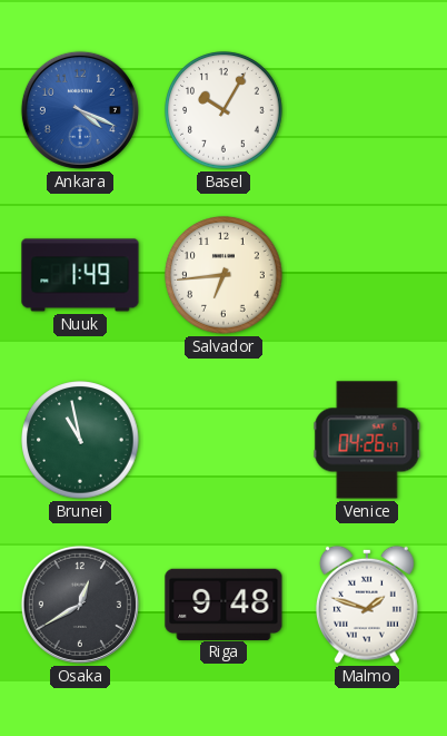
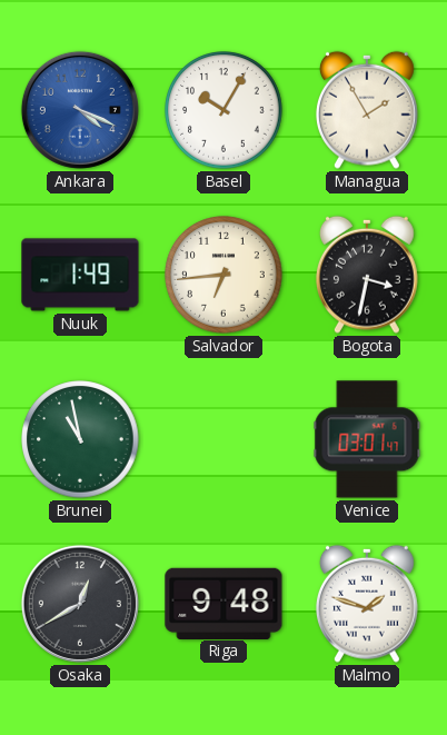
Managua: none -> 1:55 (367, 110)
Bogota: none -> 3:32 (367, 275)
Venice: 04:26 -> 03:01 (367, 439)
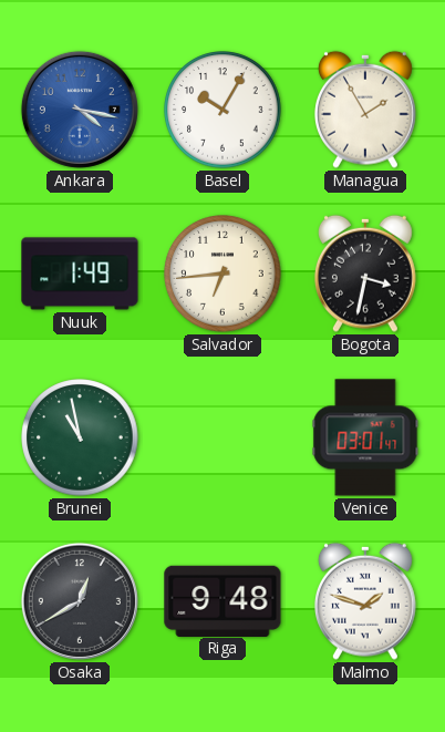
Ankara: 4:19 -> 4:17 (80, 110)
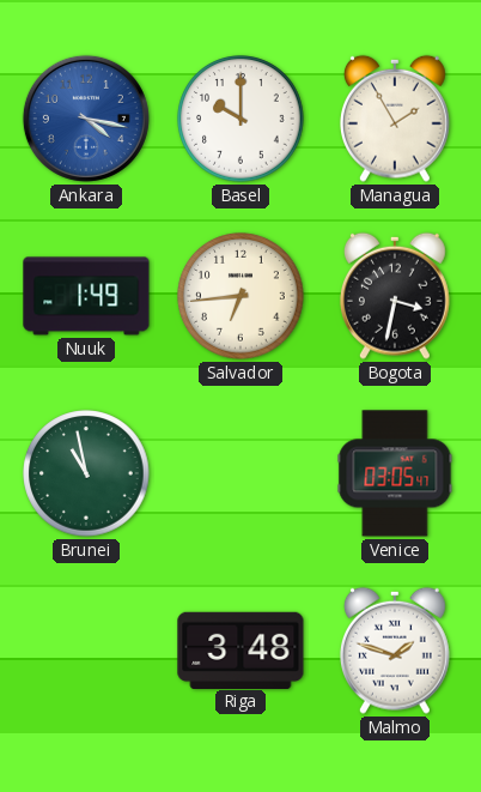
Basel: 10:05 -> 10:00 (240, 119)
Venice: 03:01 -> 03:05 (395, 473)
Osaka: 12:40 -> none (80, 601)
Riga: 9:48 -> 3:48 (240, 649)
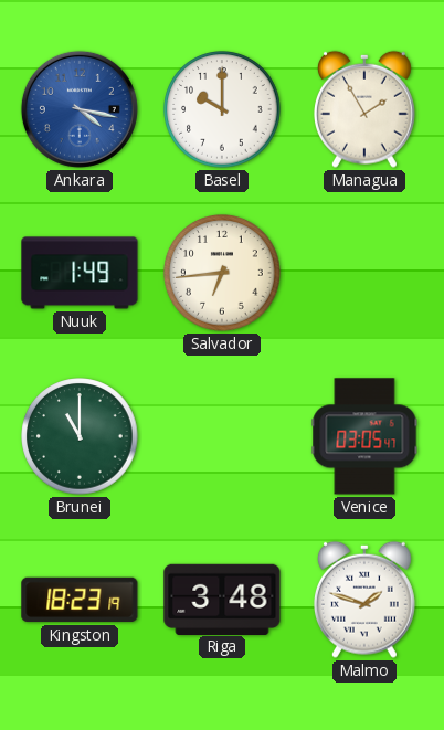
Bogota: 3:32 -> none (395, 296)
Brunei: 10:58 -> 11:00 (80, 436)
Kingston: none -> 18:23 (80, 600)
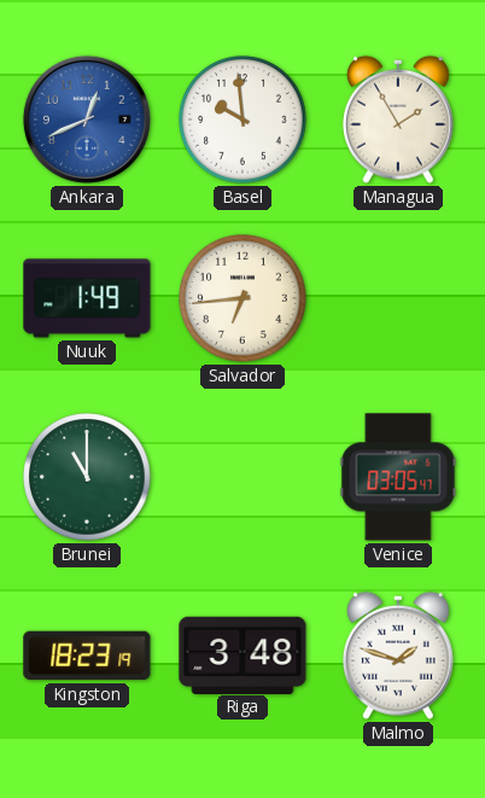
Ankara: 4:17 -> 12:41 (87, 120)
Basel: 10:00 -> 9:59 (242, 120)
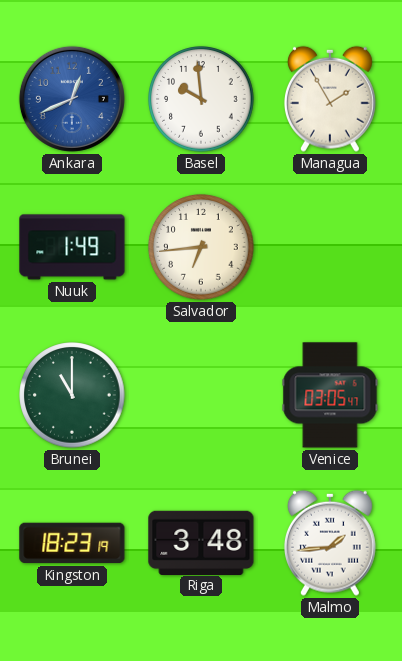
Malmo: 1:48 -> 1:44 (330, 543)
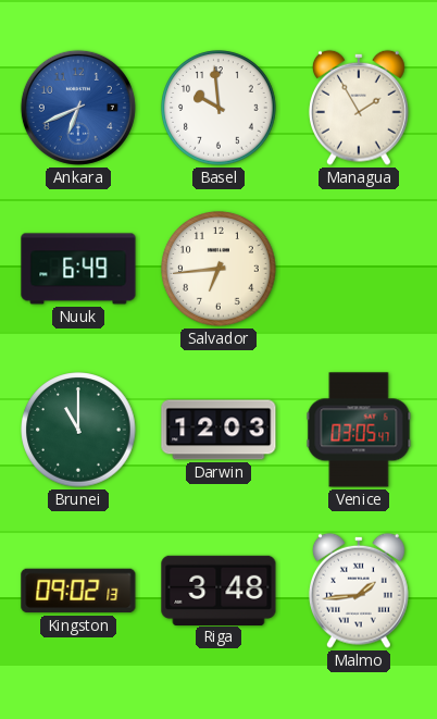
Ankara: 12:41 -> 6:41 (78, 108)
Nuuk: 1:49 -> 6:49 (78, 269)
Darwin: none -> 12:03 (218, 430)
Kingston: 18:23 -> 09:02 (78, 591)
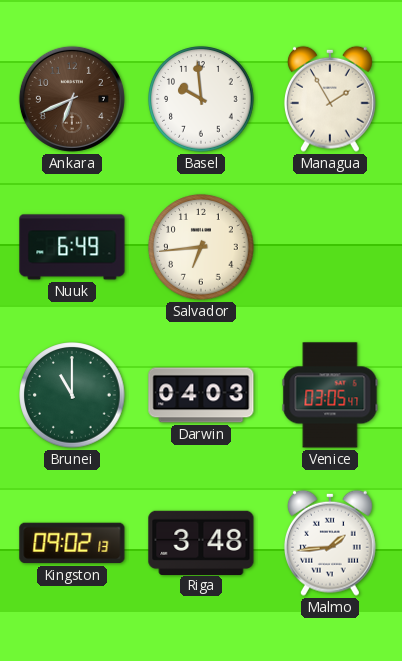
Ankara dial: blue -> brown (72, 99)
Darwin: 12:03 -> 04:03 (201, 395)
